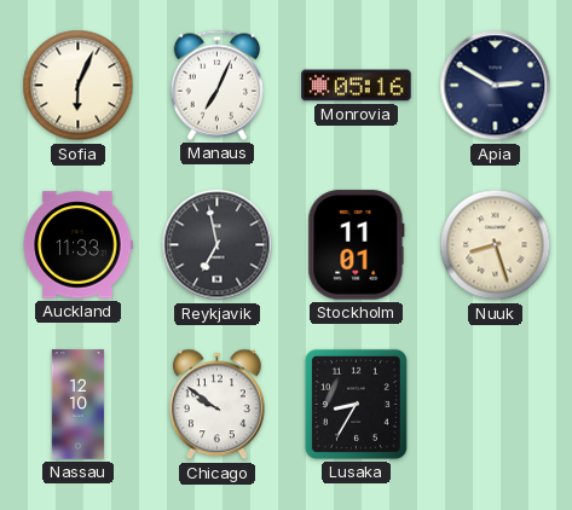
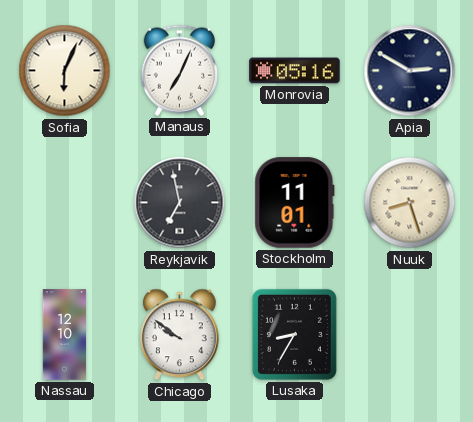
Auckland: 11:33 -> none (77, 245)
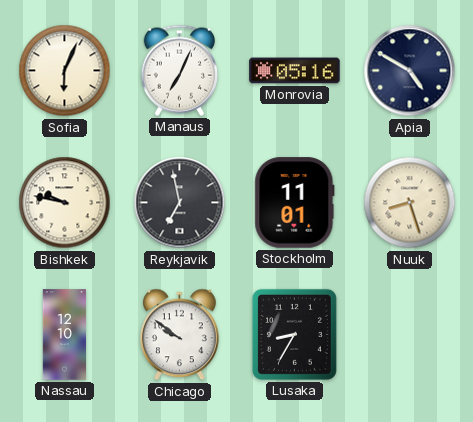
Apia: 2:50 -> 4:50 (410, 71)
Bishkek: none -> 9:47 (65, 203)
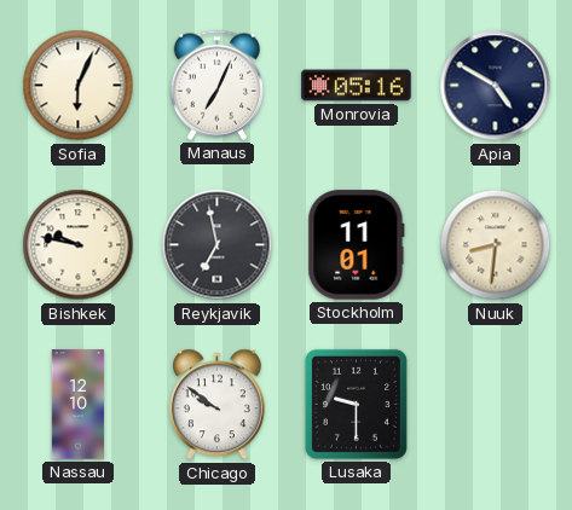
Nuuk: 8:27 -> 8:31 (496, 245)
Lusaka: 8:35 -> 9:30 (356, 404)
